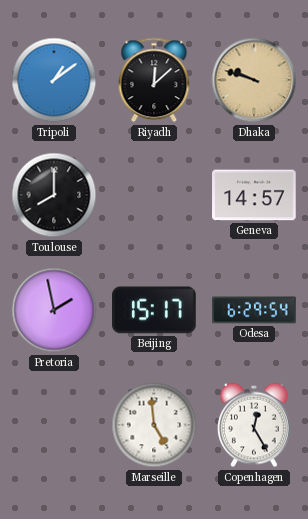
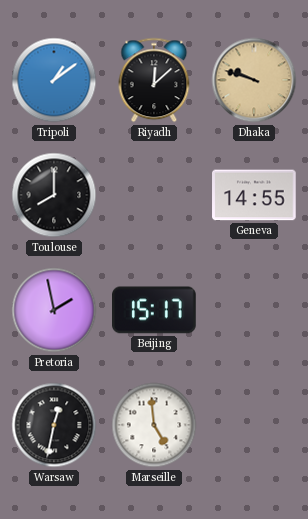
Geneva: 14:57 -> 14:55 (254, 195)
Odesa: 6:29 -> none (254, 310)
Warsaw: none -> 12:32 (54, 425)
Copenhagen: 12:25 -> none (255, 425)
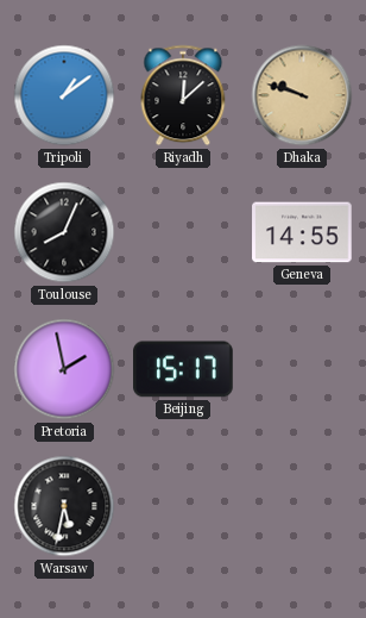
Toulouse: 8:00 -> 8:04 (64, 232)
Warsaw: 12:32 -> 5:32 (64, 506)
Marseille: 4:59 -> none (154, 425)
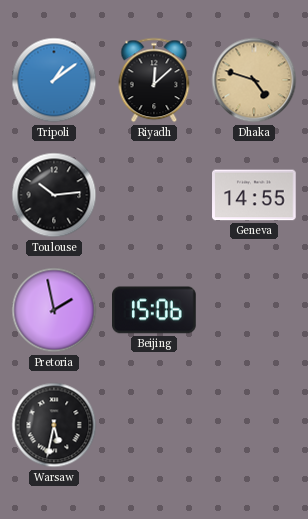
Dhaka: 9:48 -> 4:48 (254, 80)
Toulouse: 8:04 -> 10:14 (54, 195)
Beijing: 15:17 -> 15:06 (155, 310)
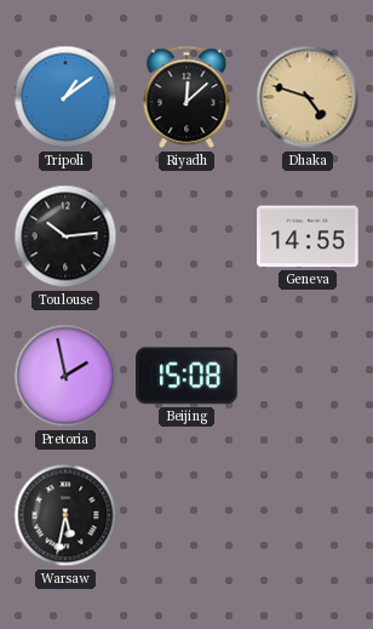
Beijing: 15:06 -> 15:08 (188, 376)
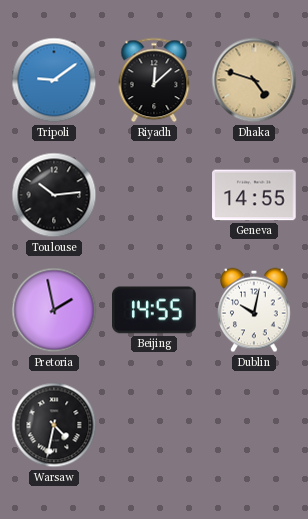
Tripoli: 1:09 -> 9:09 (54, 80)
Beijing: 15:08 -> 14:55 (155, 310)
Dublin: none -> 10:02 (255, 310)
Warsaw: 5:32 -> 4:32 (54, 425)
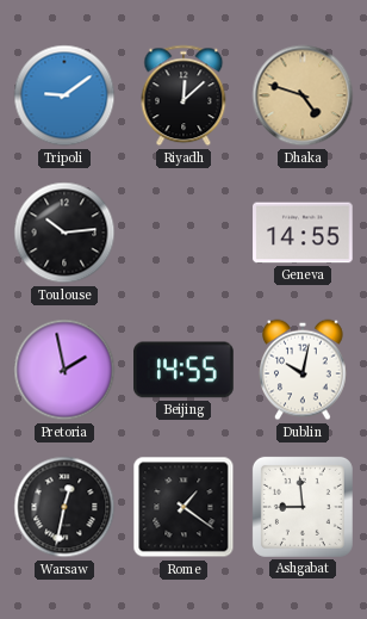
Warsaw: 4:32 -> 12:32 (64, 507)
Rome: none -> 1:21 (183, 507)
Ashgabat: none -> 8:59 (303, 507)
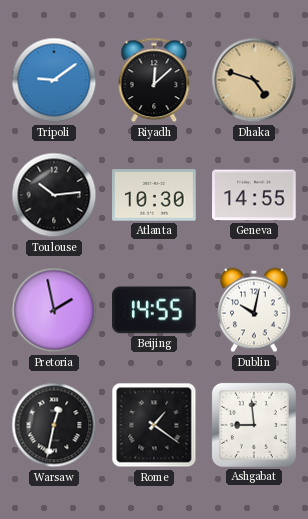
Atlanta: none -> 10:30 (154, 195)
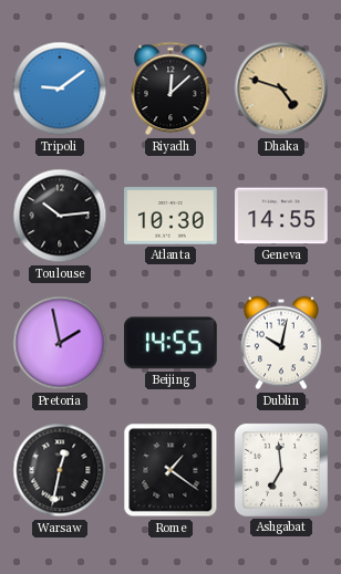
Ashgabat: 8:59 -> 6:59 (281, 470)
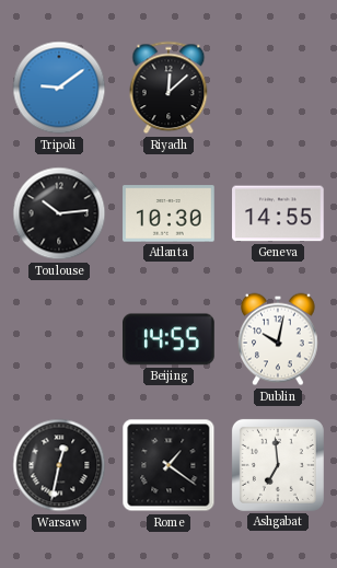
Dhaka: 4:48 -> none (281, 88)
Pretoria: 1:58 -> none (60, 343)
